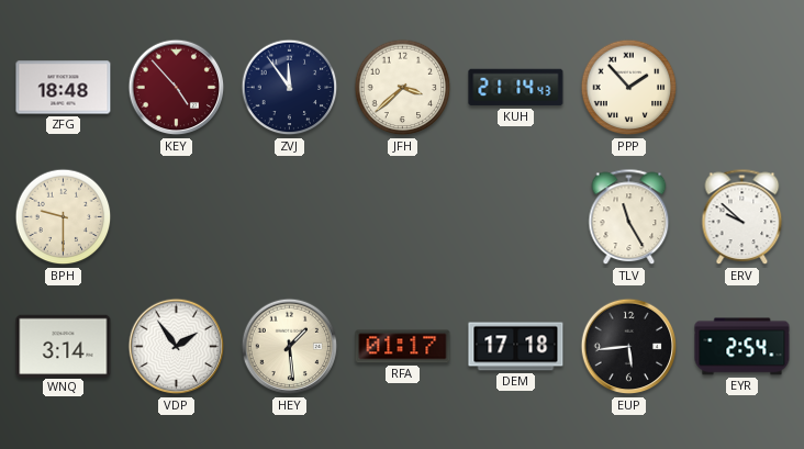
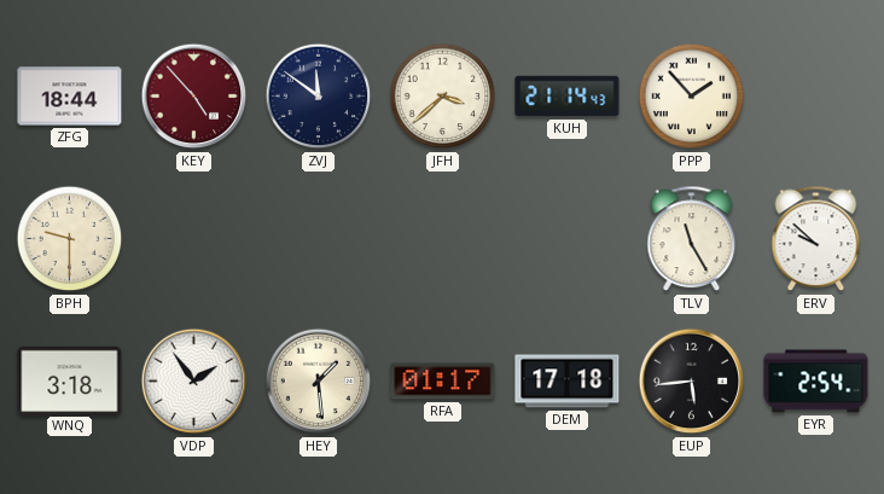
ZFG: 18:48 -> 18:44 (70, 97)
ZVJ: 11:54 -> 11:51 (319, 97)
WNQ: 3:14 -> 3:18 (70, 380)
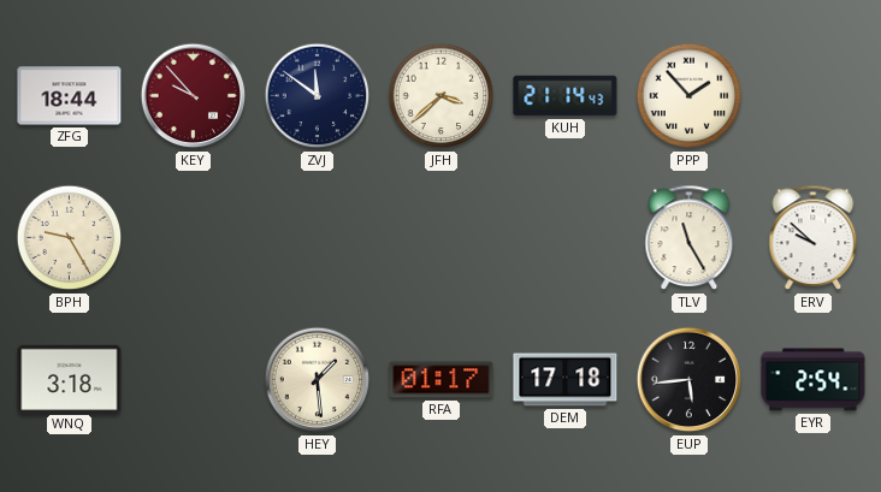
KEY: 4:53 -> 9:53 (194, 96)
BPH: 9:30 -> 9:25 (70, 238)
VDP: 1:54 -> none (194, 382)
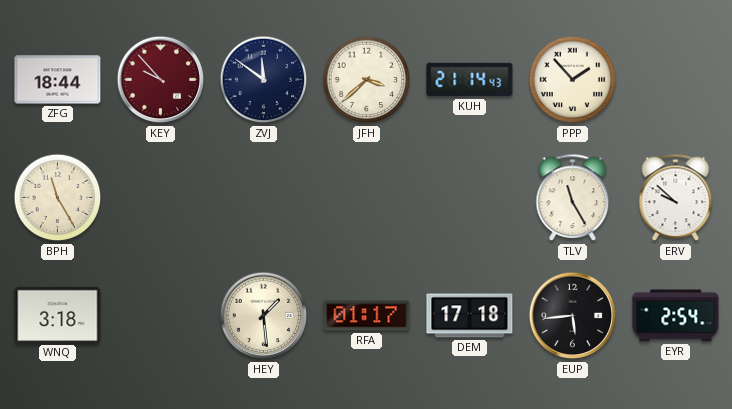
BPH: 9:25 -> 11:25 (58, 198)
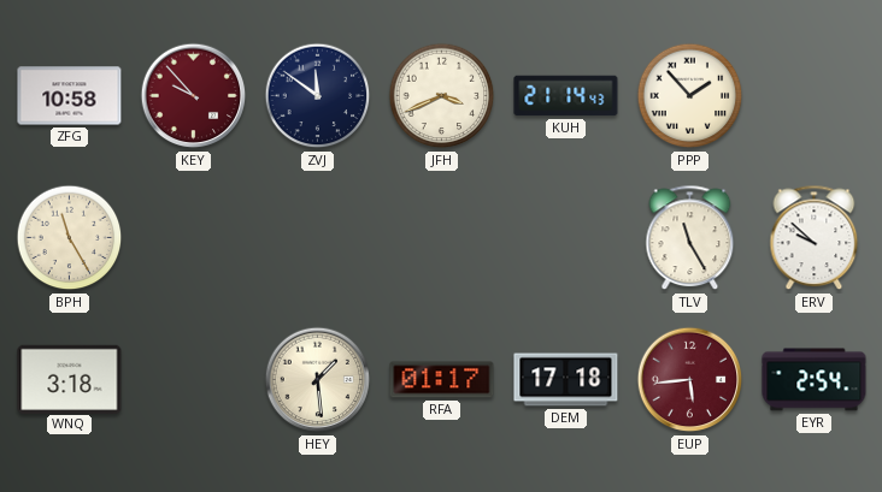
ZFG: 18:44 -> 10:58 (70, 96)
JFH: 3:38 -> 3:41 (442, 96)
EUP dial: black -> burgundy (690, 380)
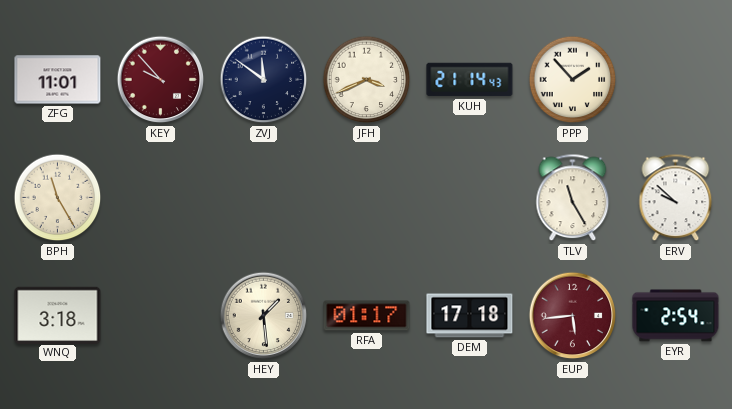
ZFG: 10:58 -> 11:01 (58, 80)
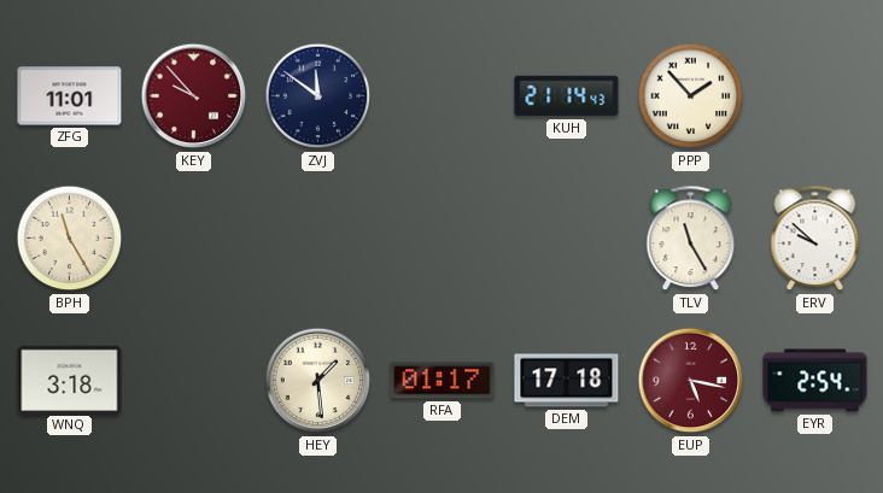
JFH: 3:41 -> none (367, 80)
EUP: 5:44 -> 5:17 (691, 381)
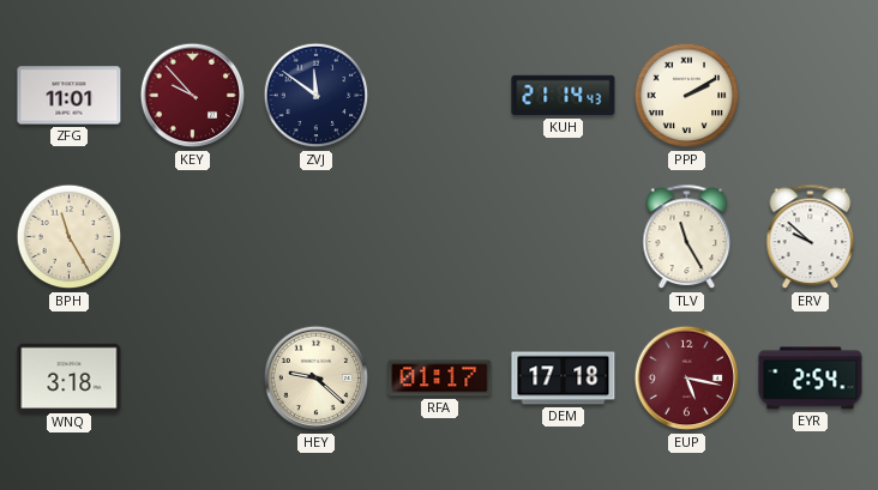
PPP: 1:53 -> 2:10 (687, 96)
HEY: 1:29 -> 9:22 (317, 379)
